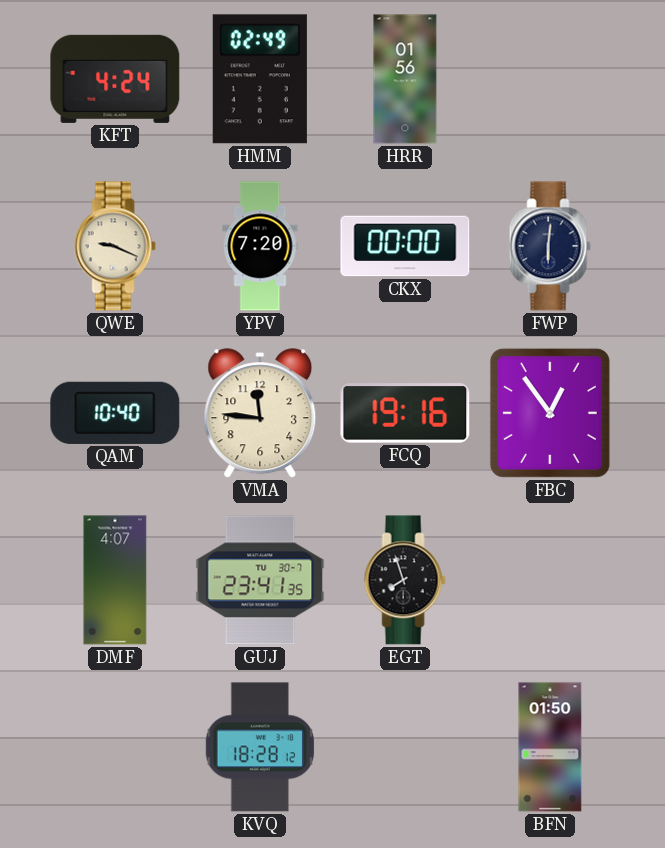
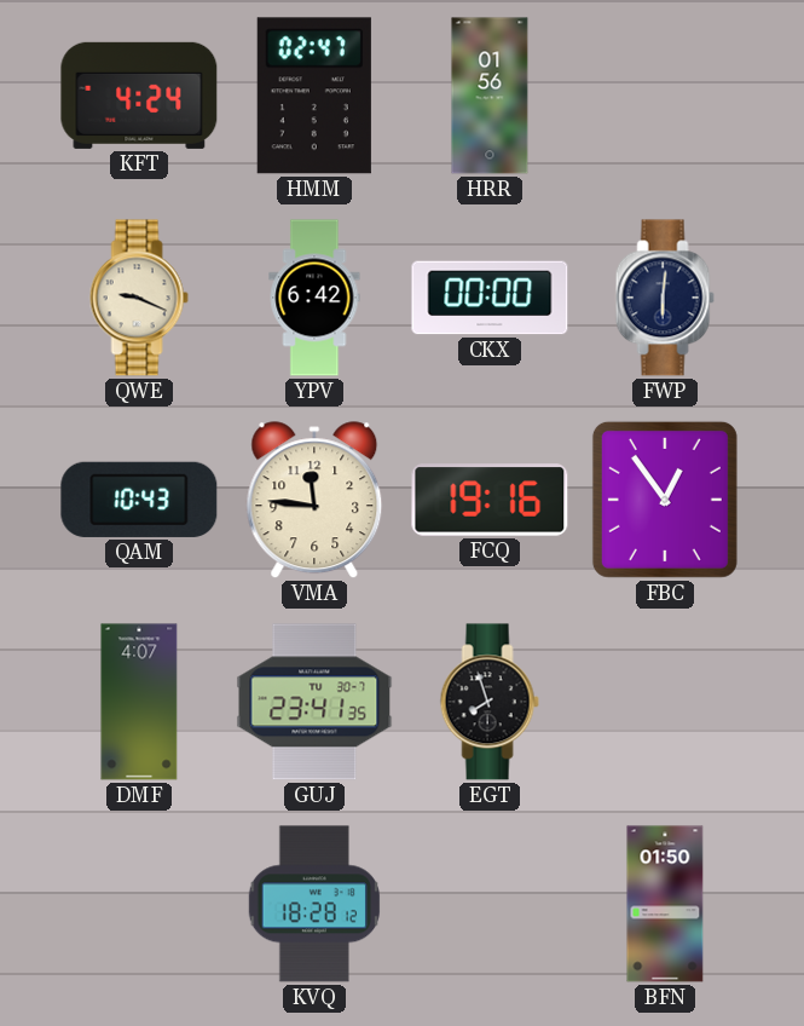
HMM: 02:49 -> 02:47 (314, 96)
YPV: 7:20 -> 6:42 (314, 298)
QAM: 10:40 -> 10:43 (139, 500)
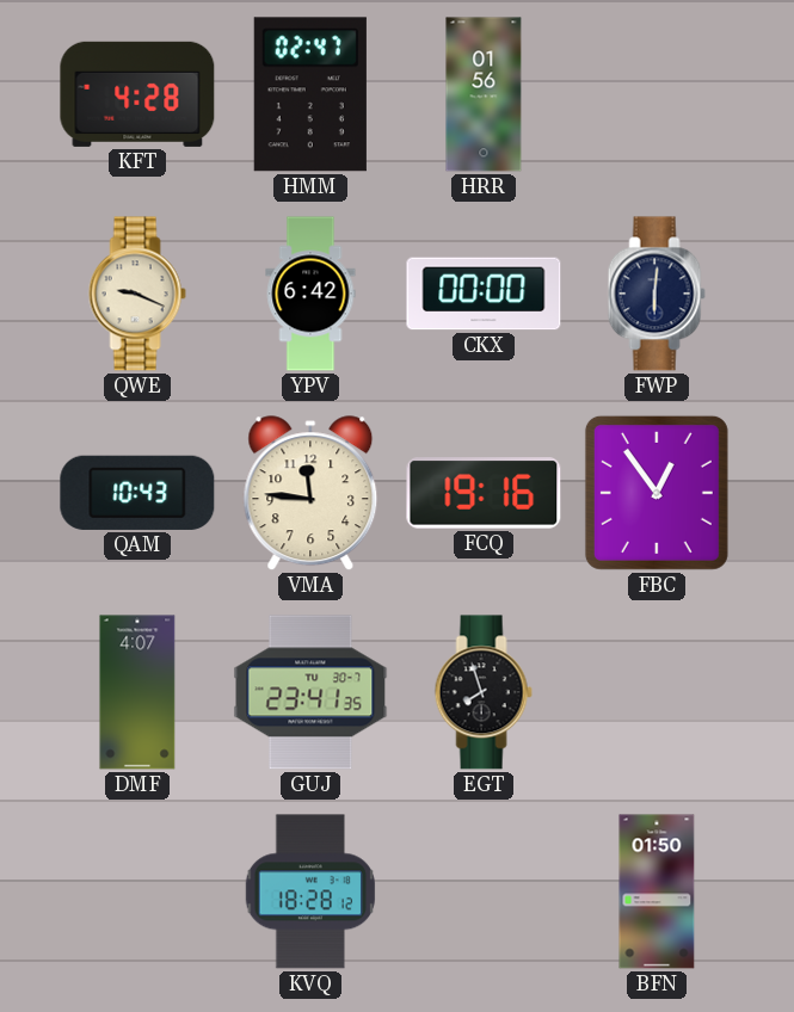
KFT: 4:24 -> 4:28 (137, 94)
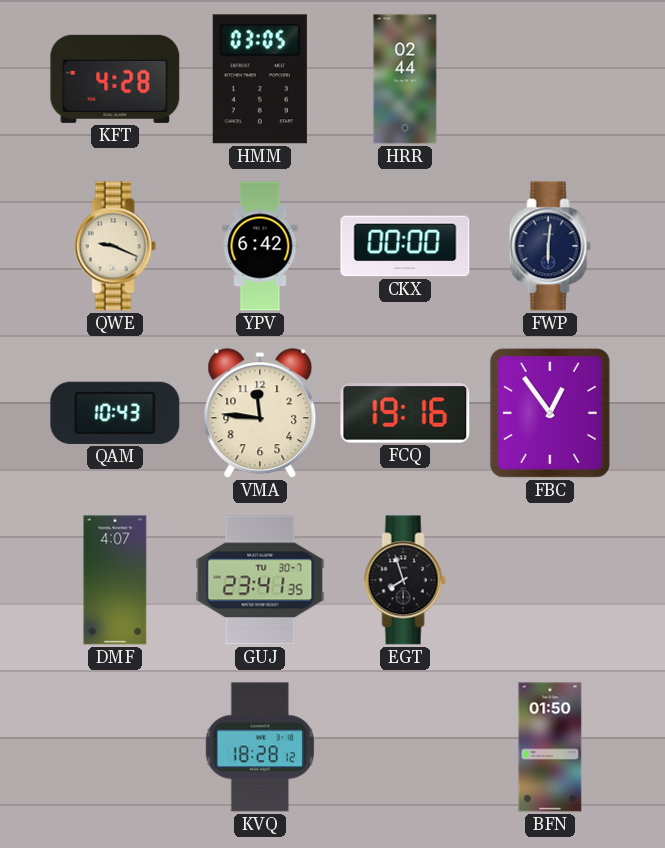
HMM: 02:47 -> 03:05 (260, 79)
HRR: 01:56 -> 02:44 (405, 79)
